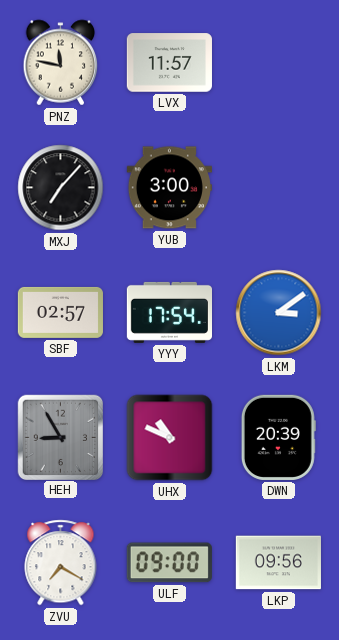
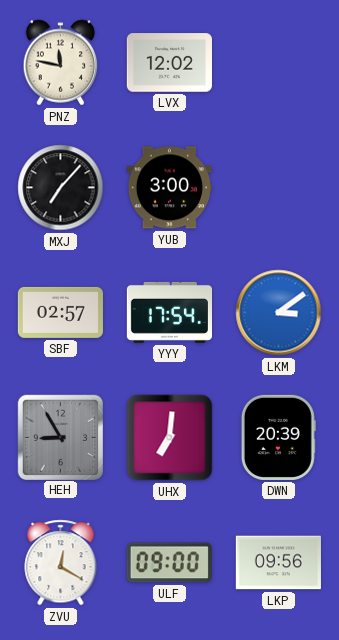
LVX: 11:57 -> 12:02 (169, 63)
UHX: 10:49 -> 7:01 (170, 438)
ZVU: 7:20 -> 12:20 (61, 563)
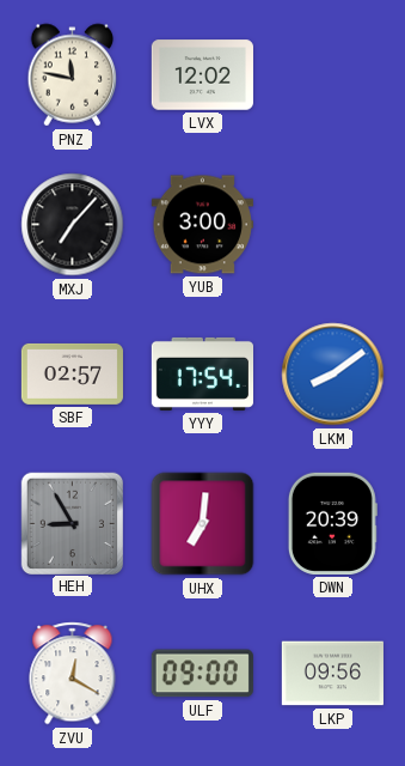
LKM: 3:09 -> 8:09 (333, 375)
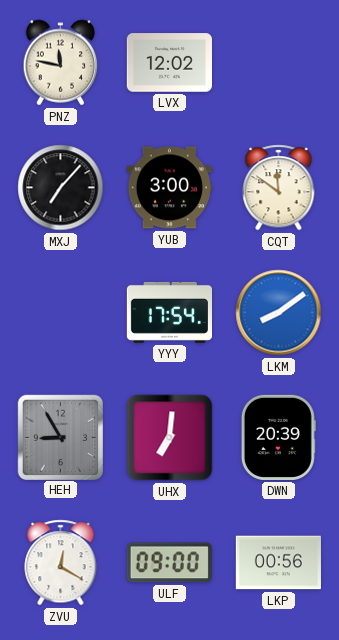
CQT: none -> 11:51 (279, 188)
SBF: 02:57 -> none (72, 373)
LKP: 09:56 -> 00:56 (278, 563)
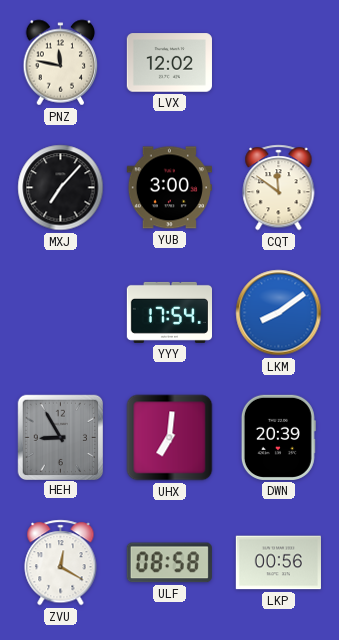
ULF: 09:00 -> 08:58 (169, 563)
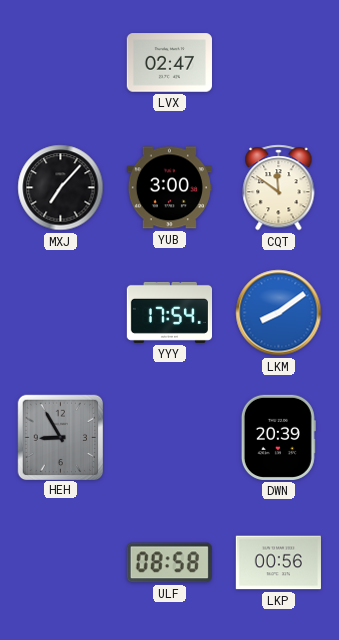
PNZ: 11:47 -> none (61, 63)
LVX: 12:02 -> 02:47 (169, 63)
UHX: 7:01 -> none (170, 438)
ZVU: 12:20 -> none (61, 563)
